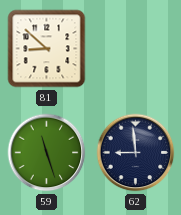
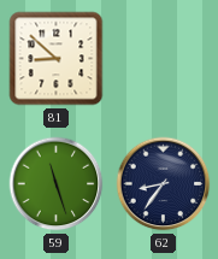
62: 8:59 -> 8:36 (164, 184)
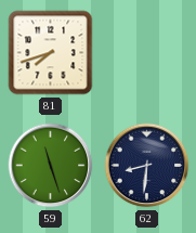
81: 8:52 -> 7:42 (51, 53)
62: 8:36 -> 8:31 (147, 166)
